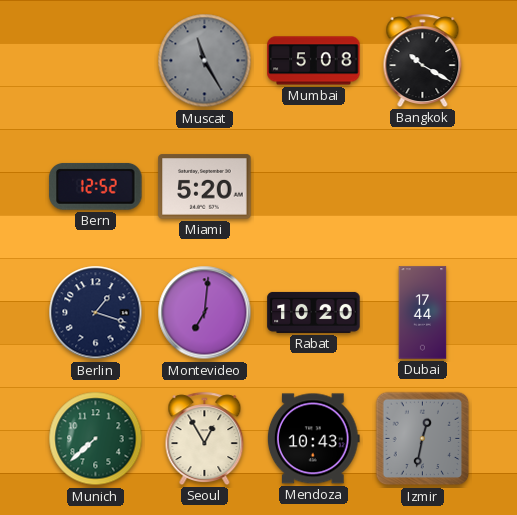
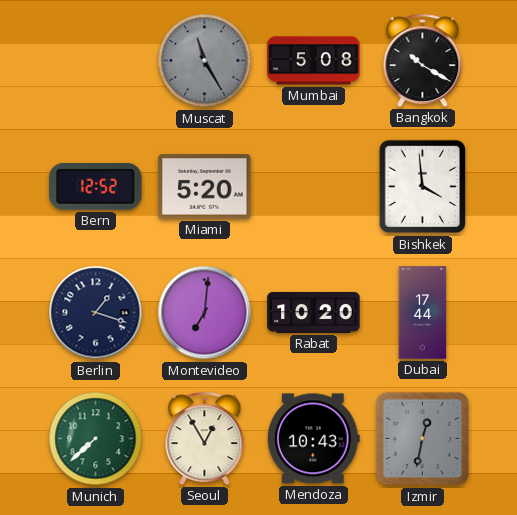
Bishkek: none -> 3:59 (423, 187)
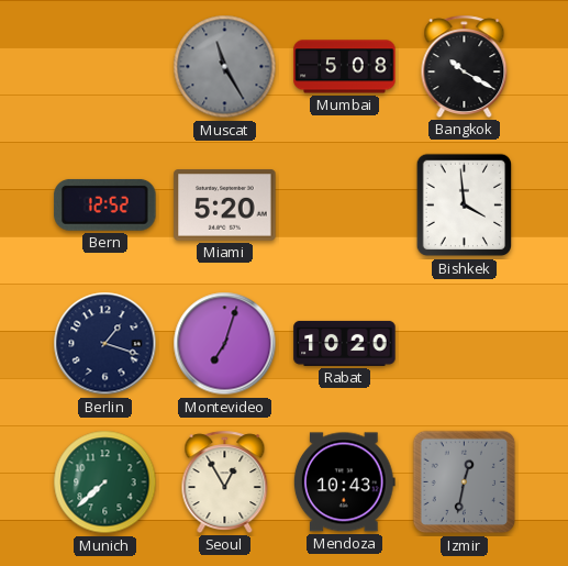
Montevideo: 7:01 -> 7:03 (225, 344)
Dubai: 17:44 -> none (423, 313)
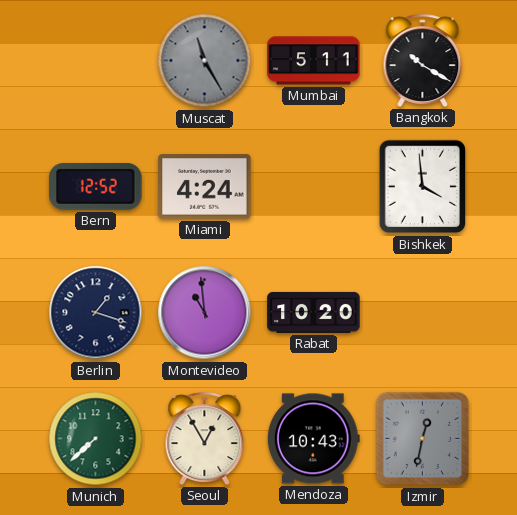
Mumbai: 5:08 -> 5:11 (314, 61)
Miami: 5:20 -> 4:24 (205, 187)
Montevideo: 7:03 -> 10:59 (205, 313)
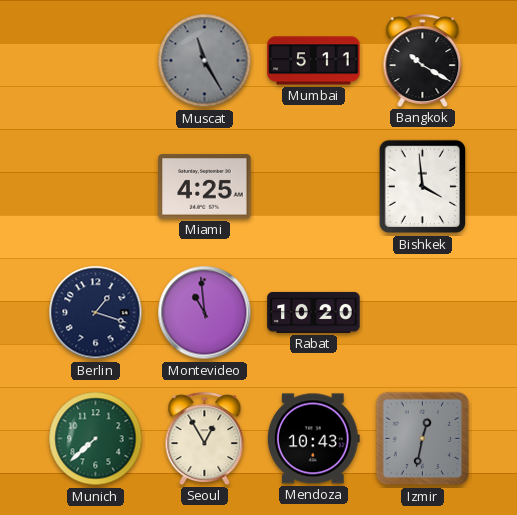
Bern: 12:52 -> none (96, 186)
Miami: 4:24 -> 4:25 (205, 187)
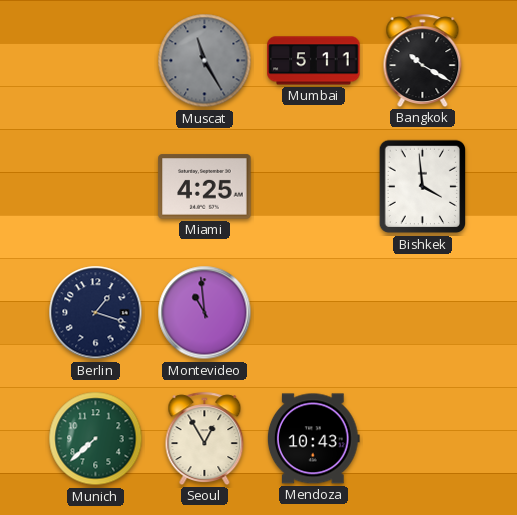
Rabat: 10:20 -> none (314, 312)
Izmir: 12:32 -> none (423, 439)
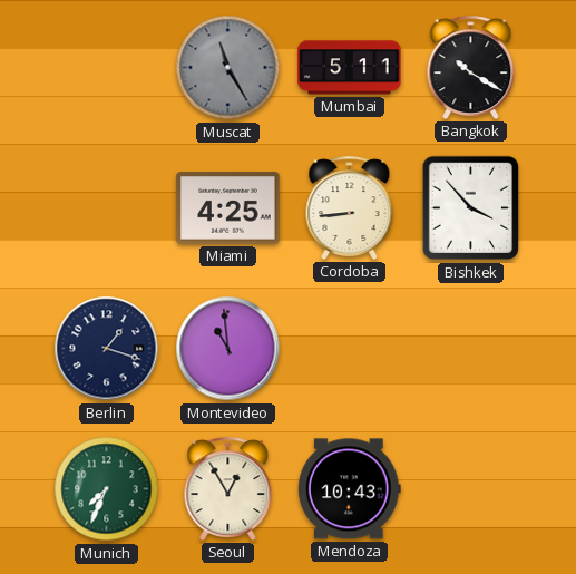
Cordoba: none -> 8:44 (350, 207)
Bishkek: 3:59 -> 3:53 (471, 208)
Munich: 7:38 -> 7:34 (107, 489)
